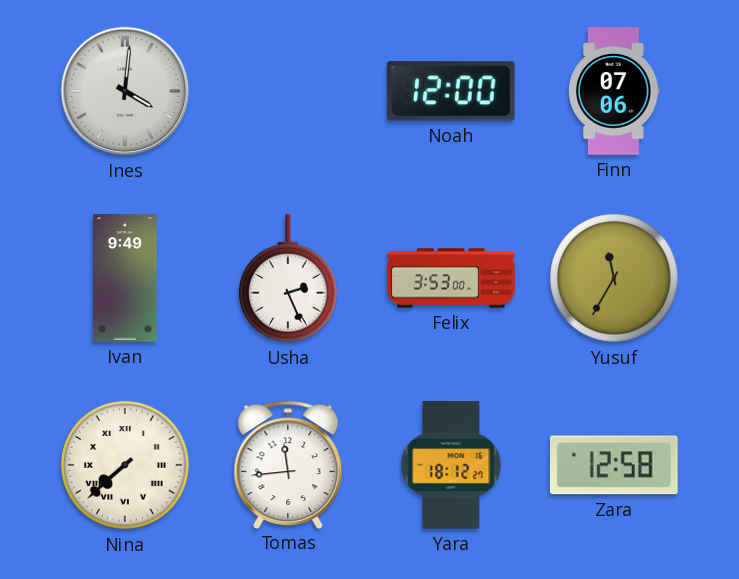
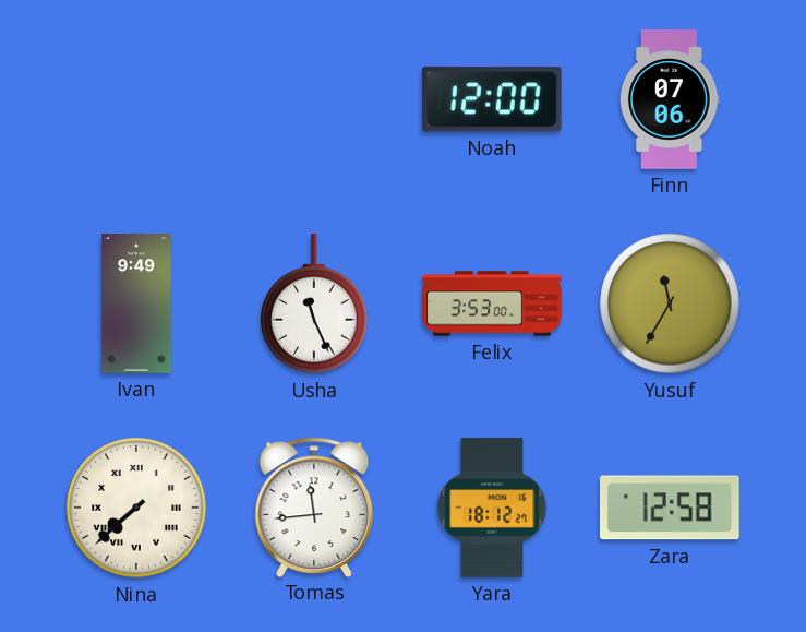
Ines: 4:01 -> none (125, 91)
Usha: 2:26 -> 11:26 (315, 305)
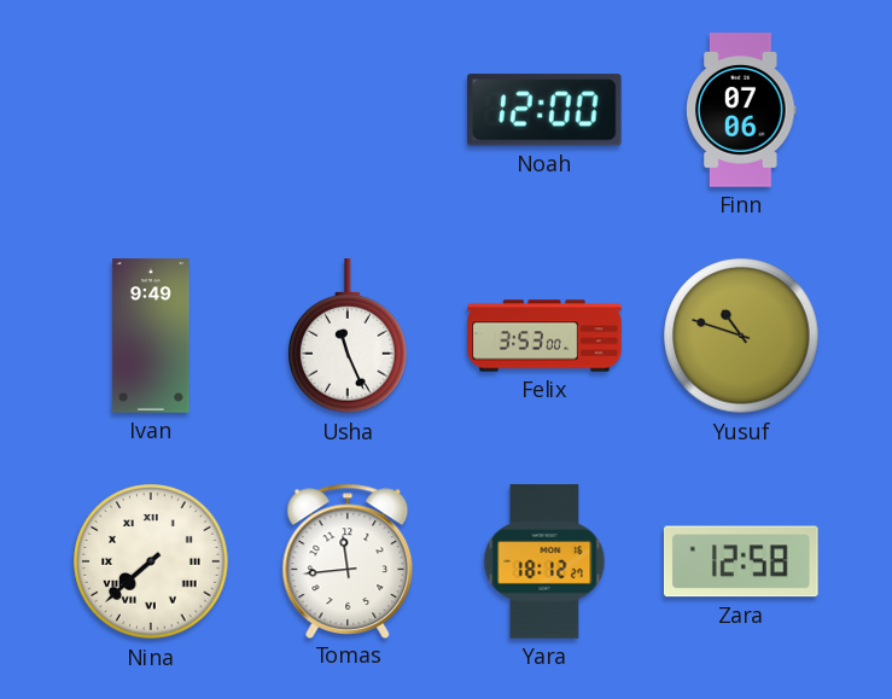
Yusuf: 11:35 -> 10:48 (741, 336)
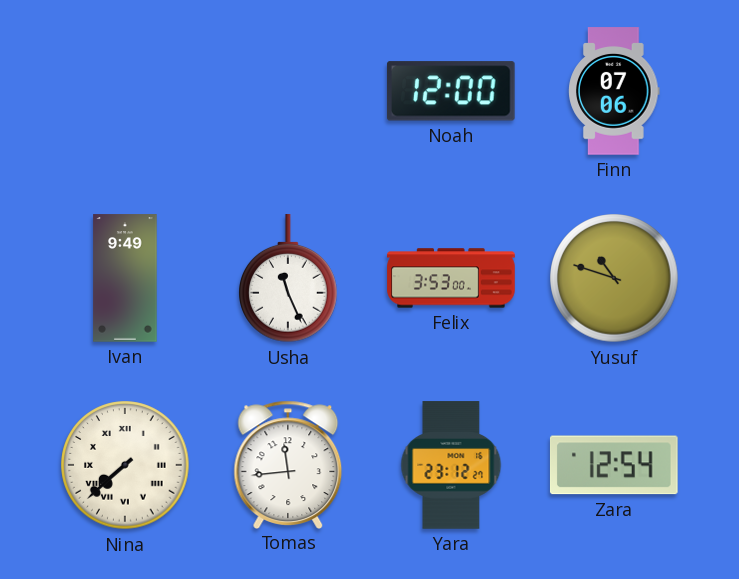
Yara: 18:12 -> 23:12 (451, 465)
Zara: 12:58 -> 12:54 (614, 465)
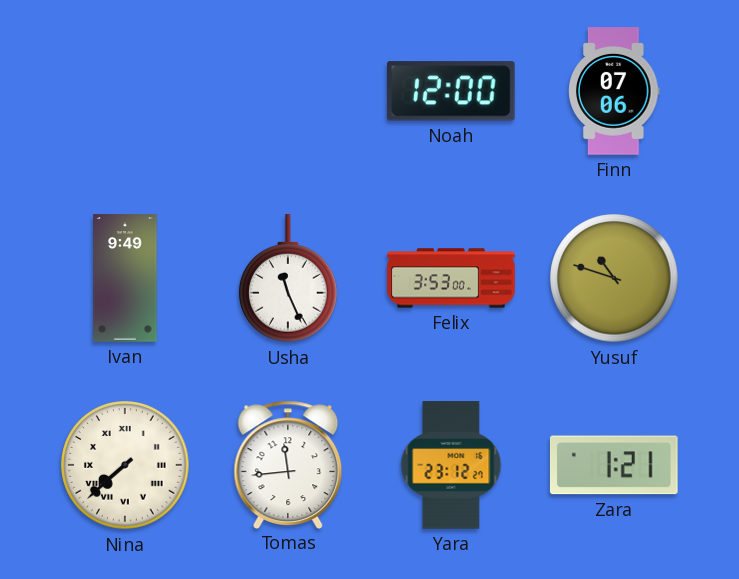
Zara: 12:54 -> 1:21 (614, 465)
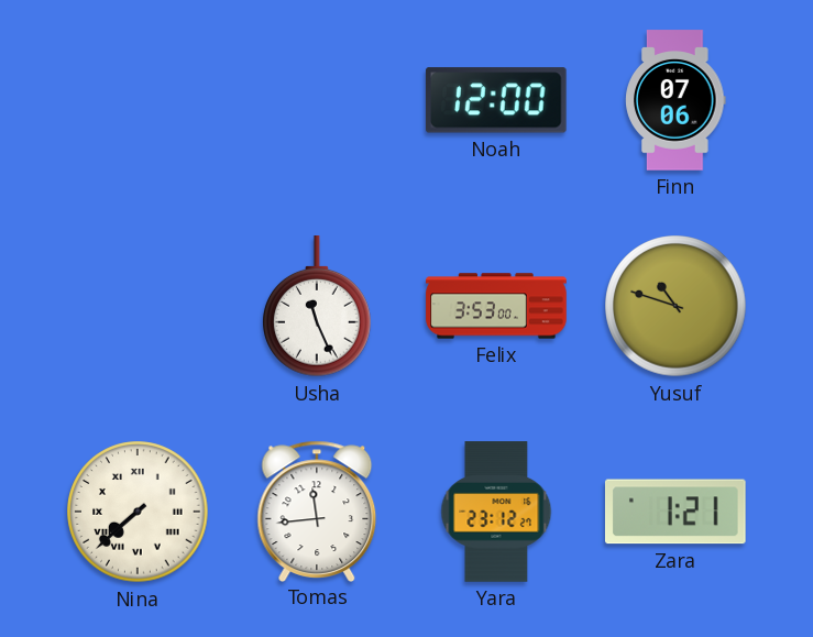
Ivan: 9:49 -> none (125, 278)
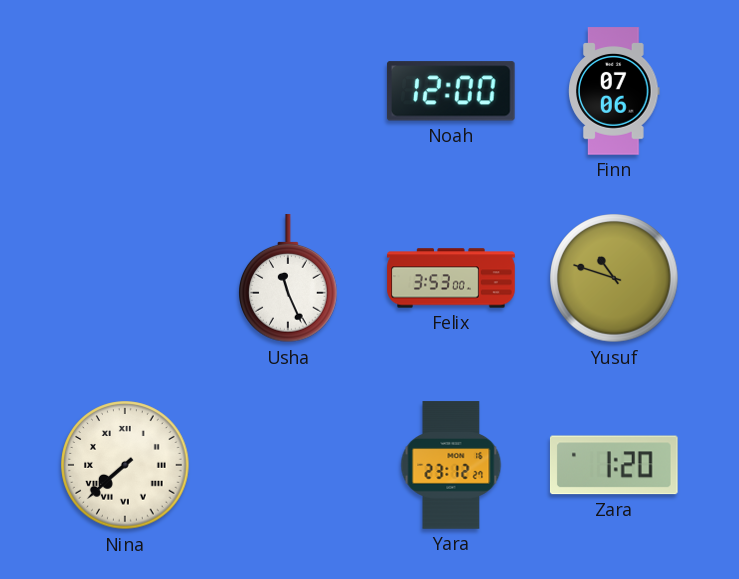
Tomas: 11:44 -> none (317, 510)
Zara: 1:21 -> 1:20 (614, 465)
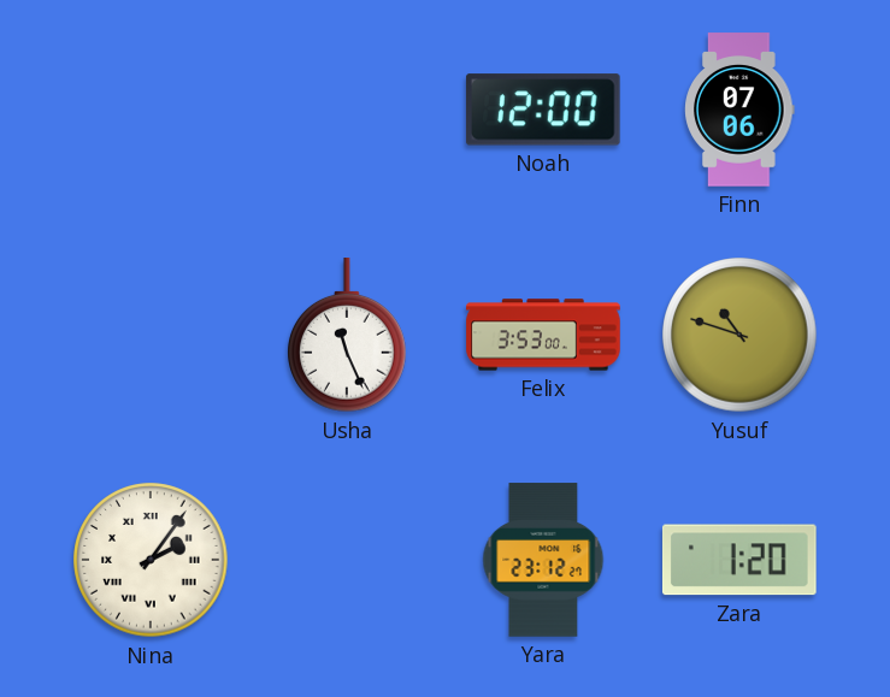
Nina: 7:38 -> 2:06 (151, 560)
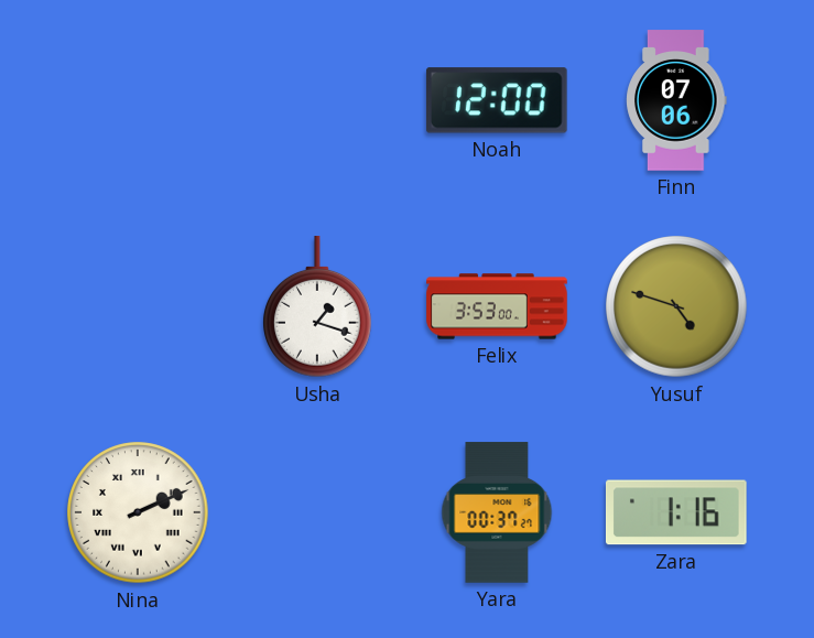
Usha: 11:26 -> 1:18 (318, 307)
Yusuf: 10:48 -> 4:48 (676, 306)
Nina: 2:06 -> 2:11 (138, 512)
Yara: 23:12 -> 00:37 (497, 512)
Zara: 1:20 -> 1:16 (676, 512)
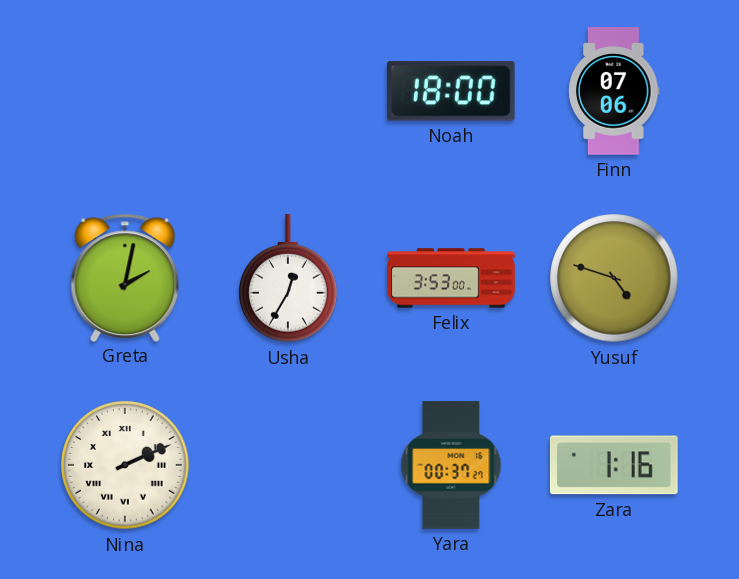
Noah: 12:00 -> 18:00 (451, 91)
Greta: none -> 2:02 (125, 277)
Usha: 1:18 -> 12:35 (289, 279)
